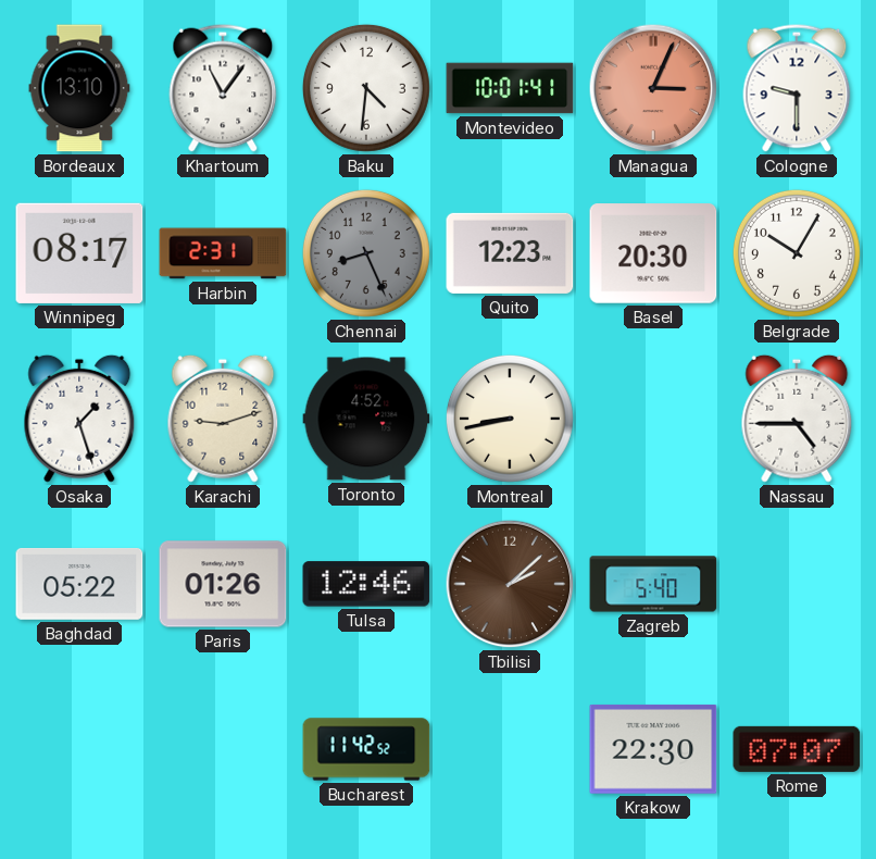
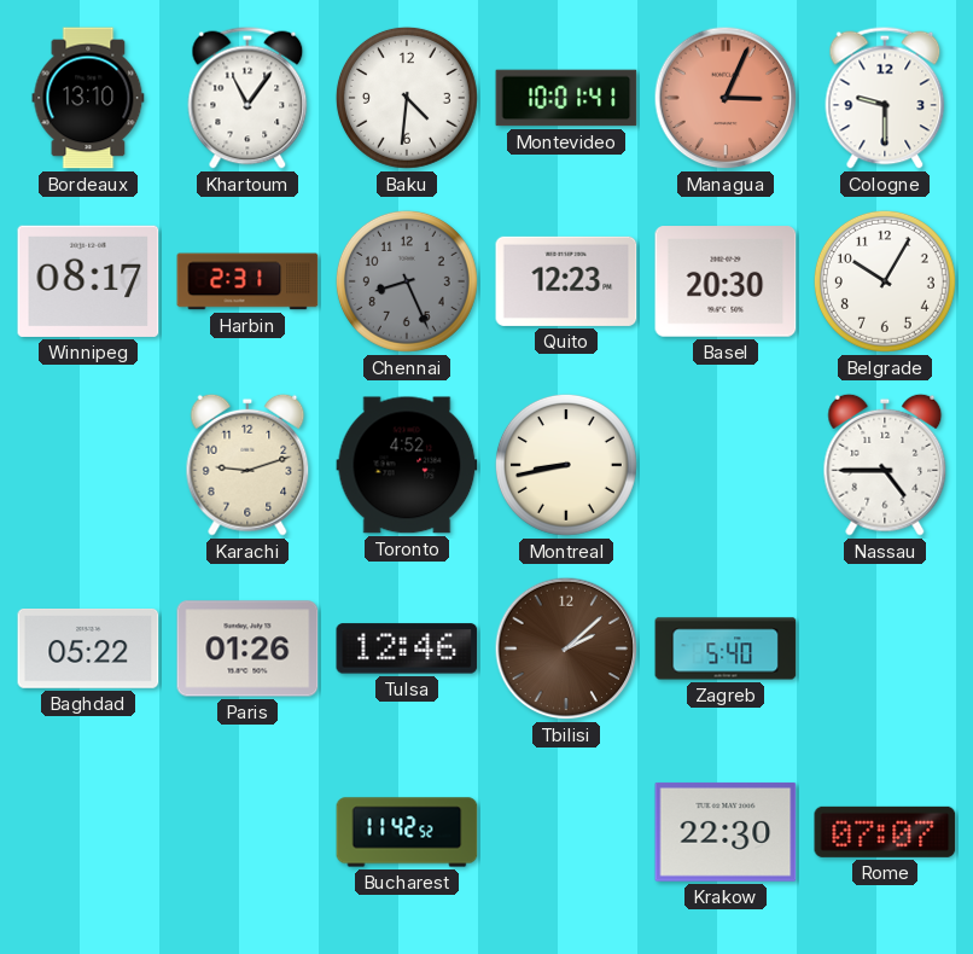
Osaka: 1:27 -> none (79, 419)
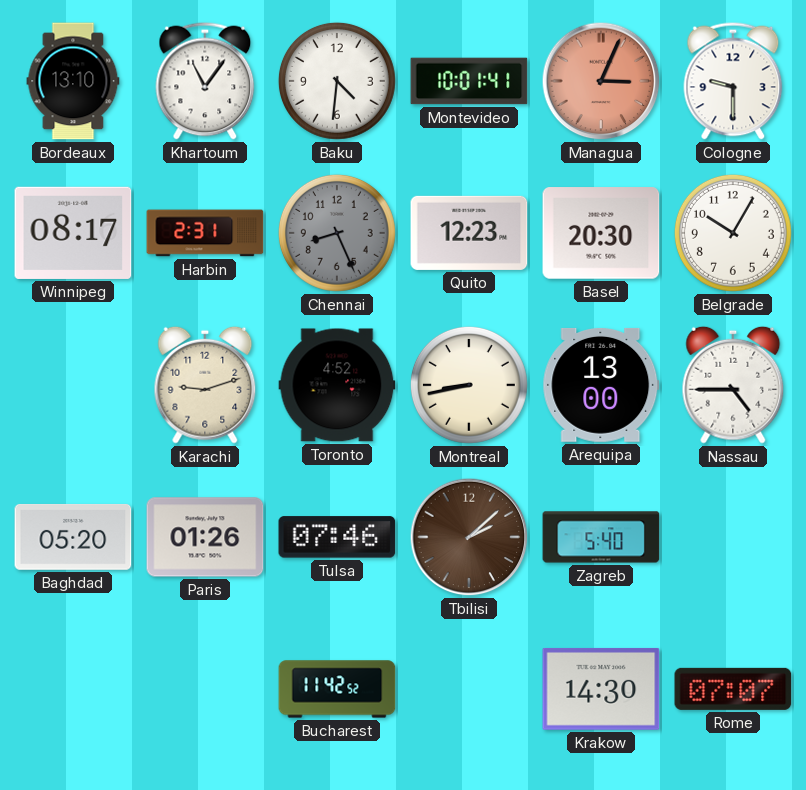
Arequipa: none -> 13:00 (601, 385)
Baghdad: 05:22 -> 05:20 (73, 537)
Tulsa: 12:46 -> 07:46 (337, 537)
Krakow: 22:30 -> 14:30 (601, 689)
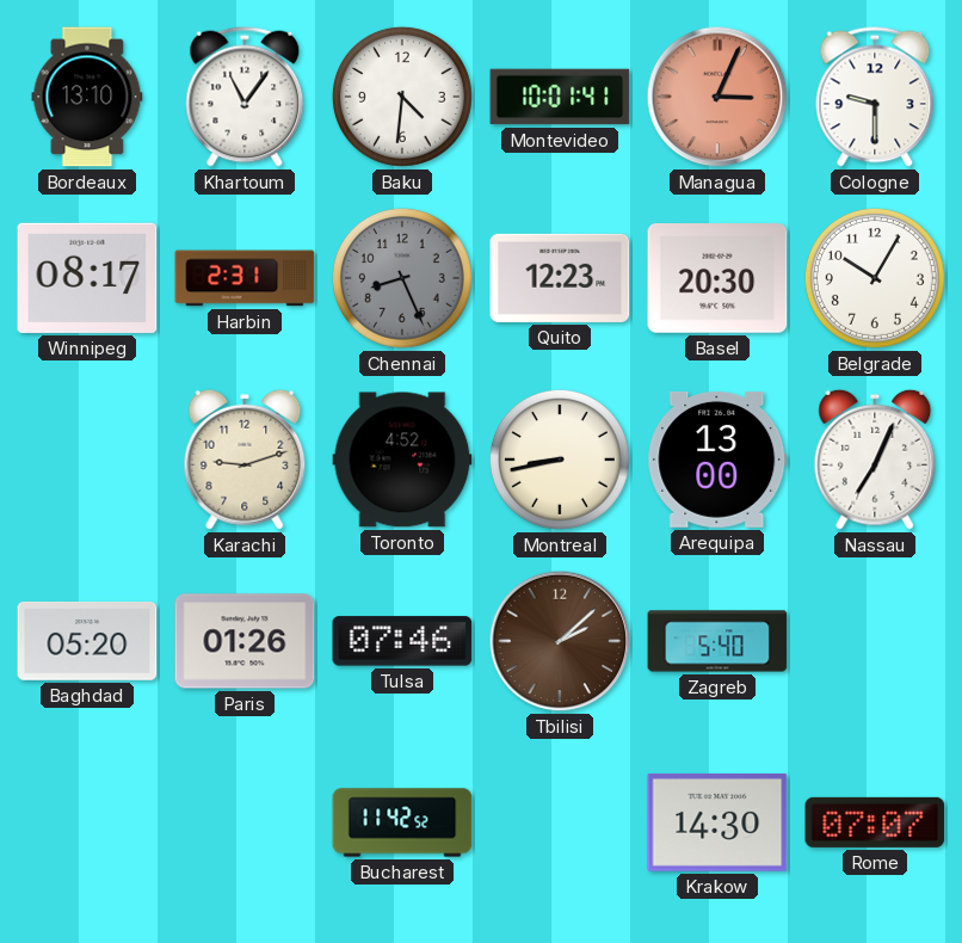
Nassau: 4:45 -> 7:04 (875, 460)
